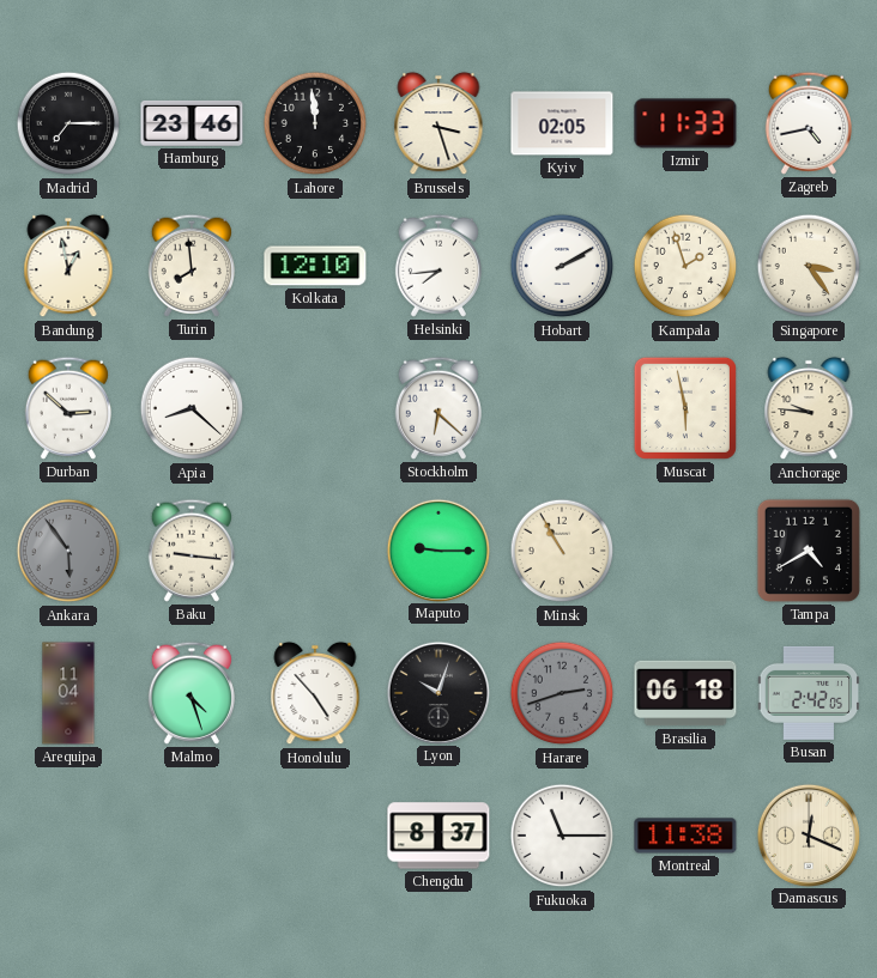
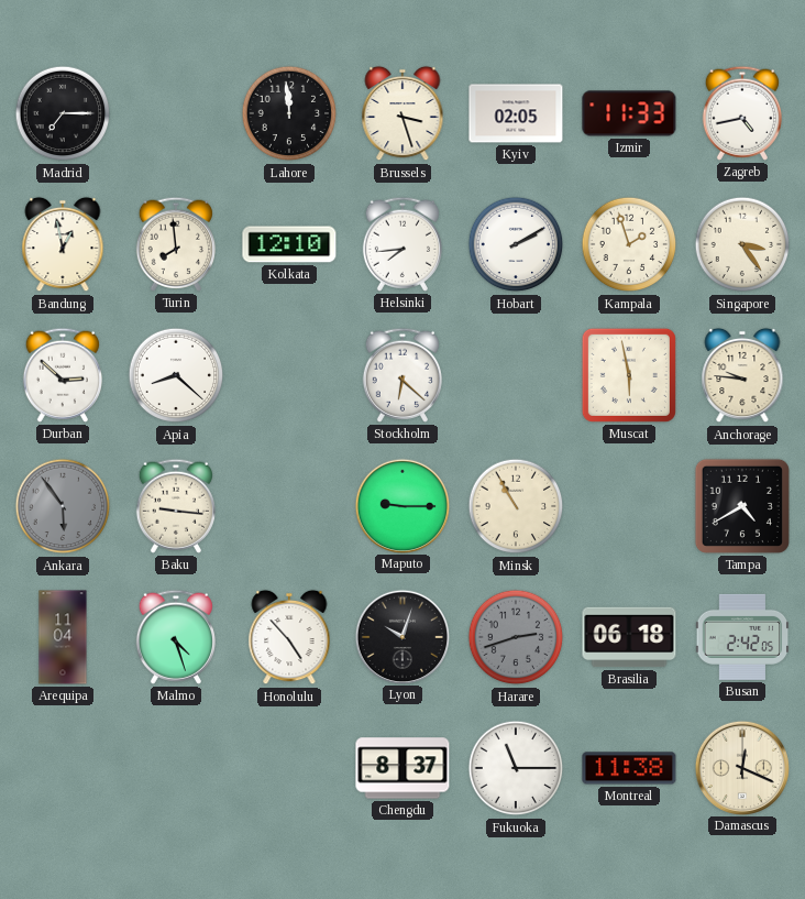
Hamburg: 23:46 -> none (192, 123)
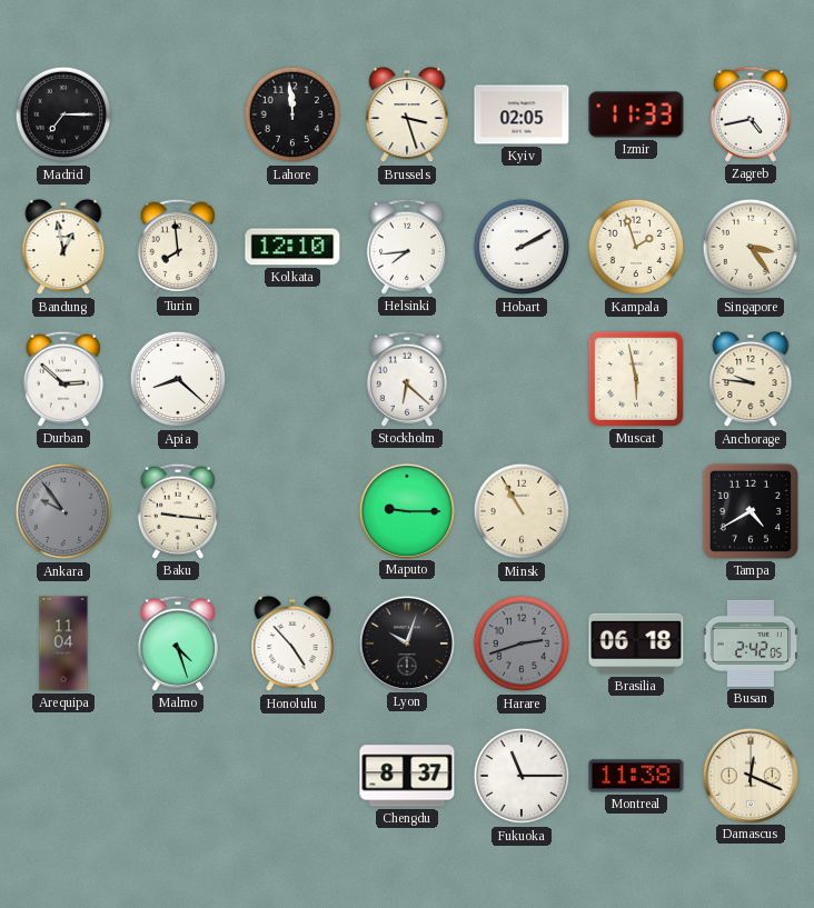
Ankara: 5:54 -> 9:54 (63, 511)
